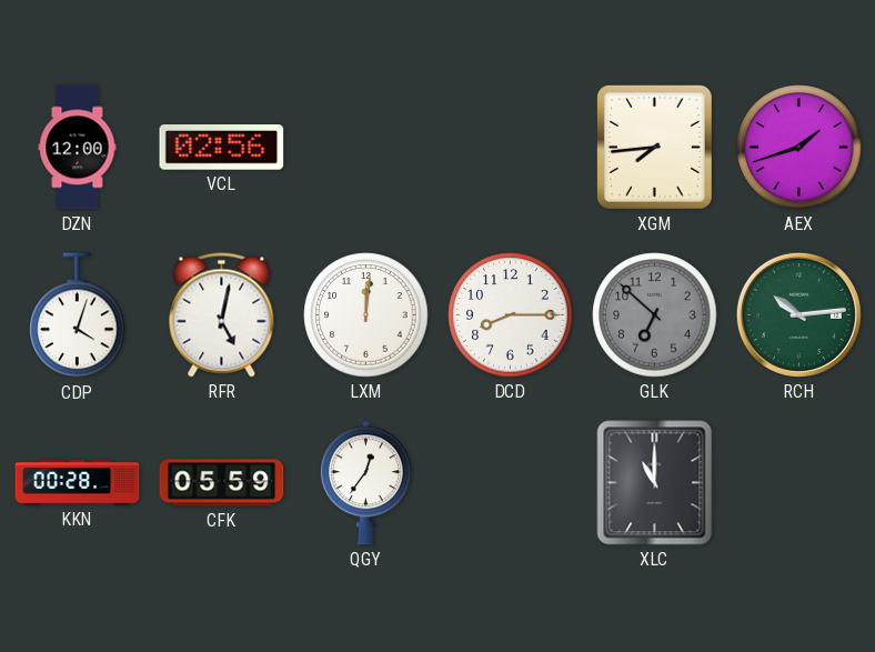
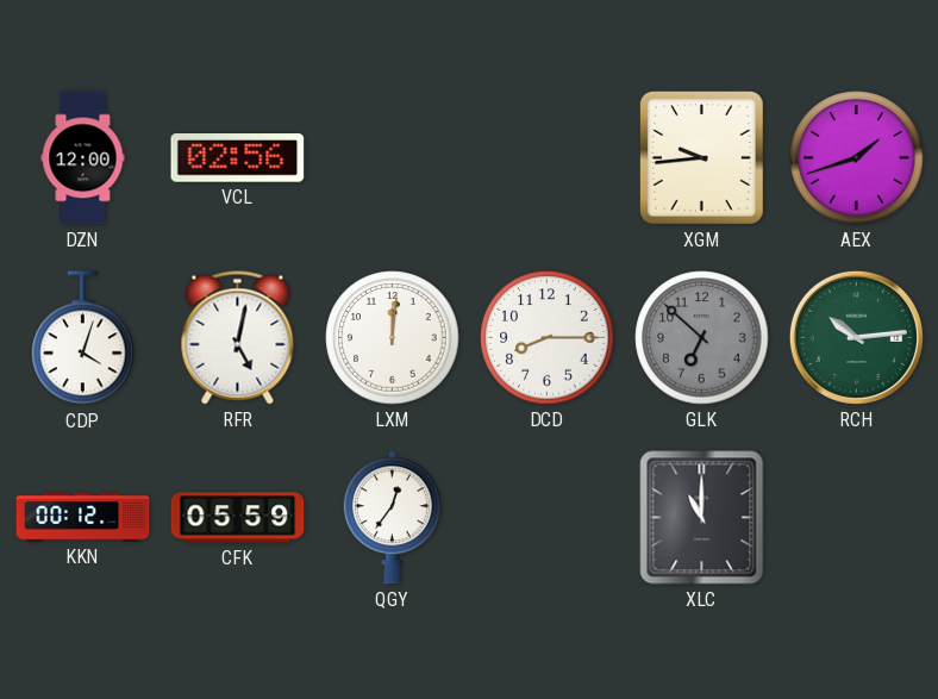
XGM: 7:44 -> 9:44 (701, 158)
KKN: 00:28 -> 00:12 (83, 518)
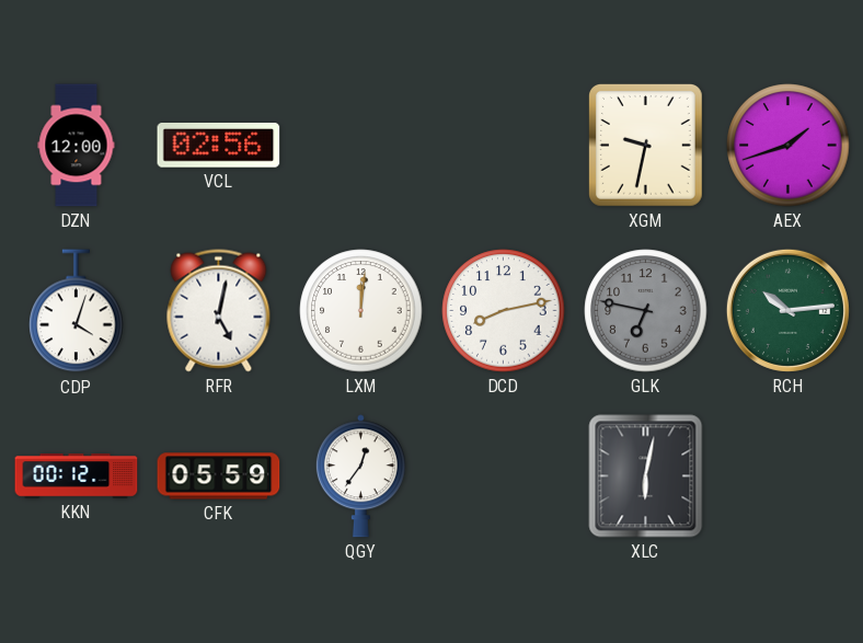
XGM: 9:44 -> 9:32 (645, 146)
DCD: 8:15 -> 8:13 (504, 311)
GLK: 6:52 -> 6:47 (646, 311)
XLC: 11:00 -> 6:02 (646, 476)
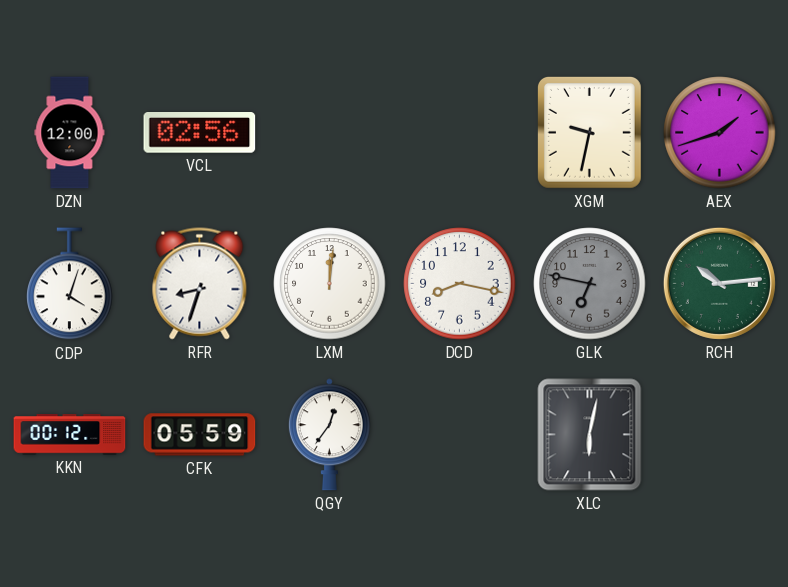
RFR: 5:02 -> 8:33 (200, 284)
DCD: 8:13 -> 8:17 (460, 284)
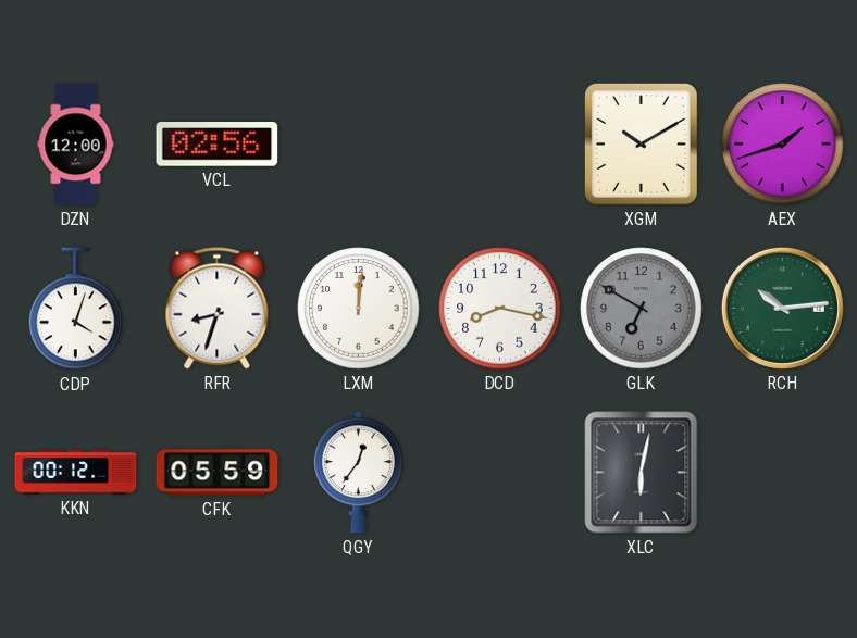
XGM: 9:32 -> 10:10 (641, 145)
GLK: 6:47 -> 6:50 (642, 309)
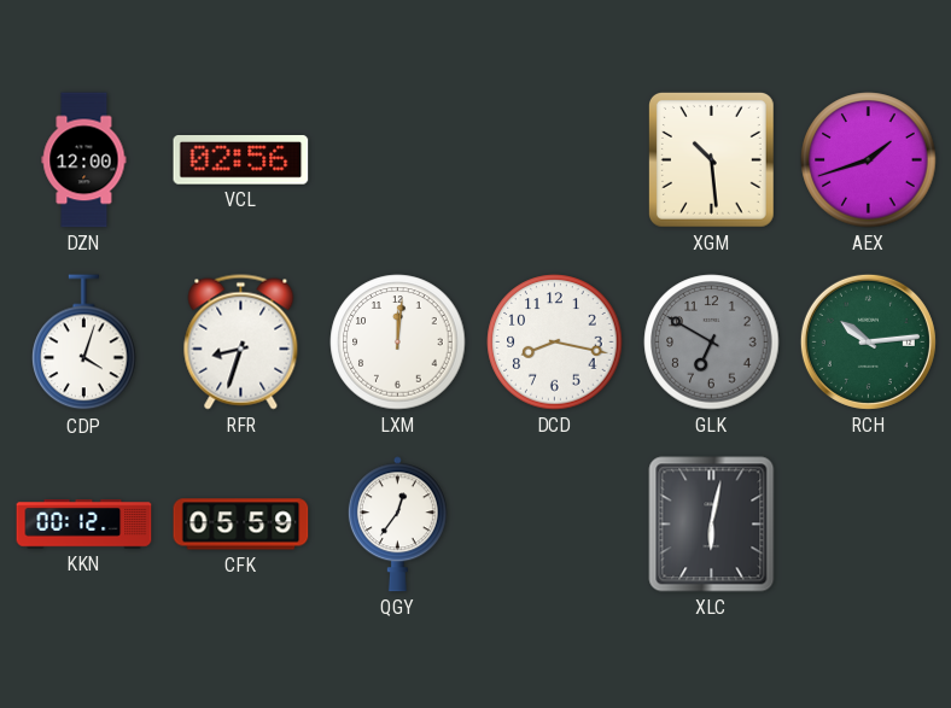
XGM: 10:10 -> 10:29 (711, 160)
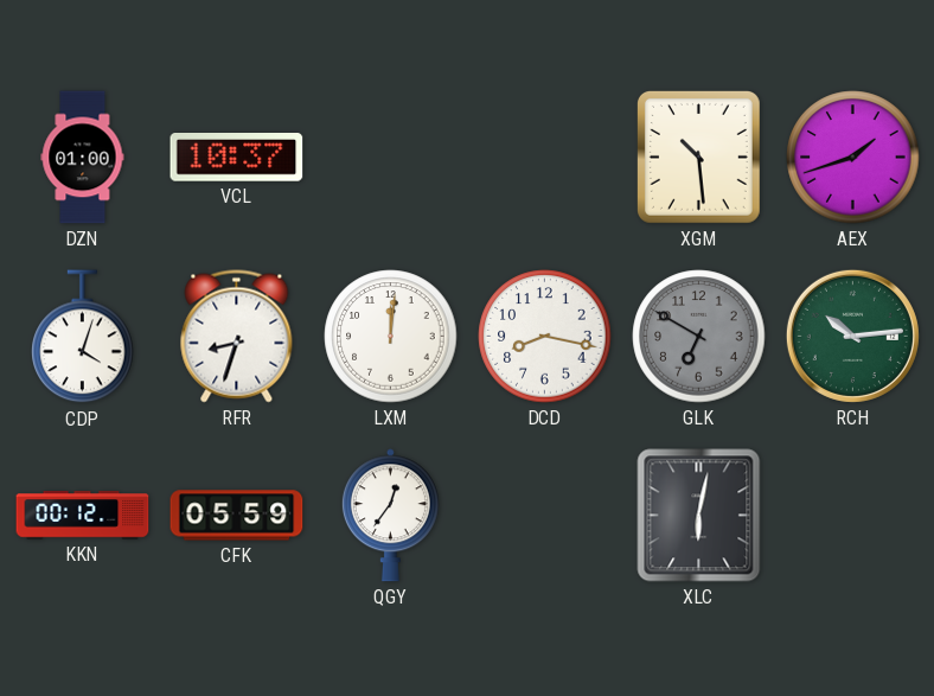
DZN: 12:00 -> 01:00 (83, 158)
VCL: 02:56 -> 10:37 (237, 158)
